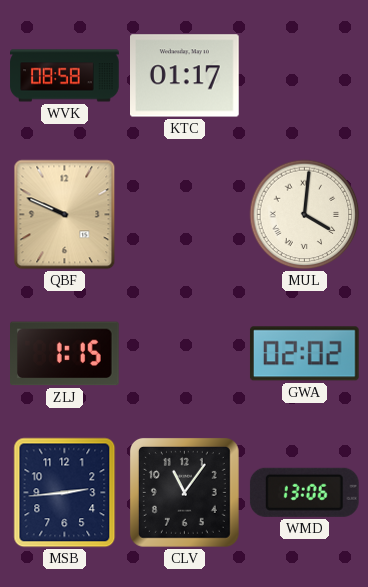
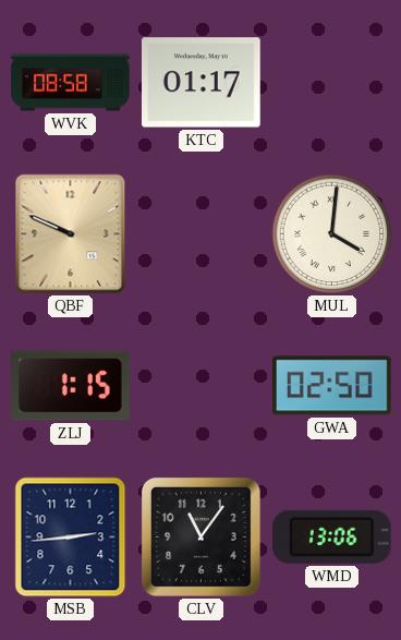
GWA: 02:02 -> 02:50 (331, 386)
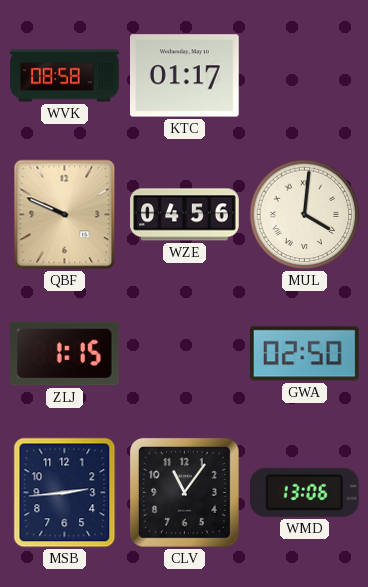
WZE: none -> 04:56 (185, 215)
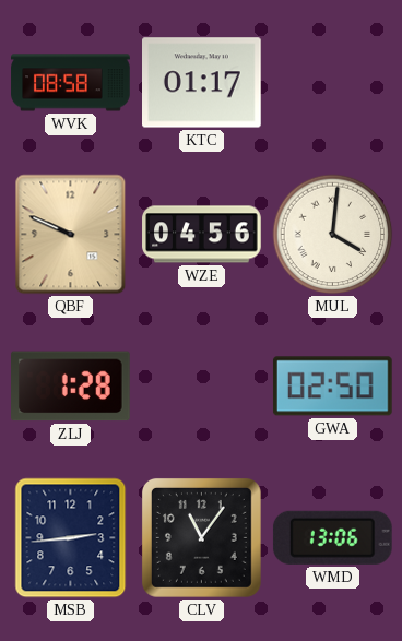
ZLJ: 1:15 -> 1:28 (71, 387)
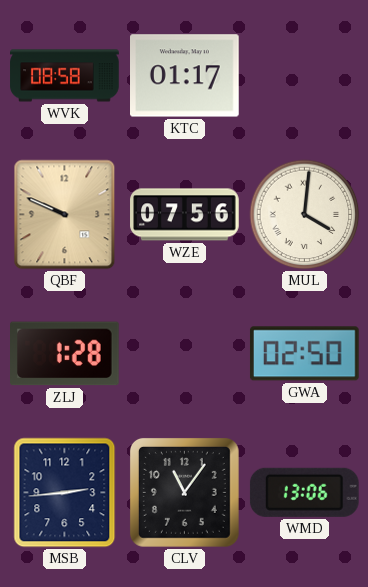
WZE: 04:56 -> 07:56 (185, 215)
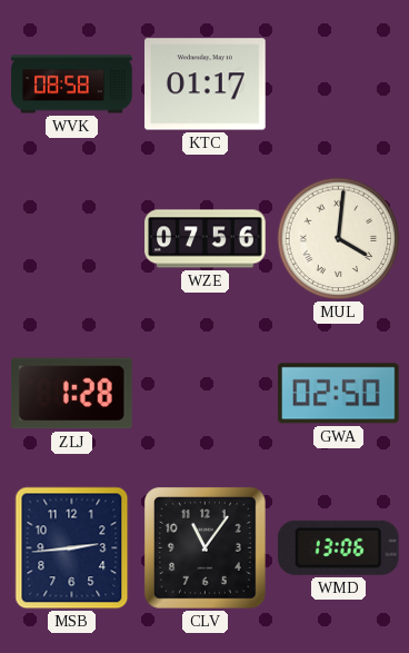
QBF: 9:49 -> none (65, 215)
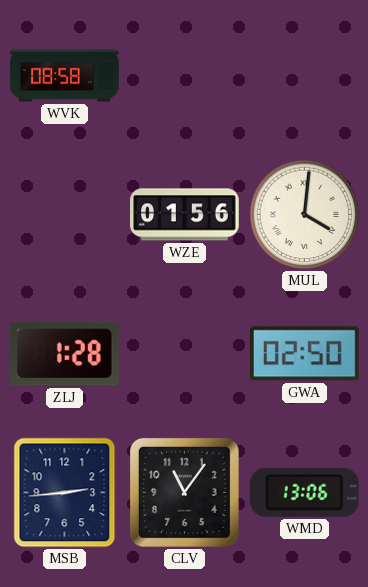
KTC: 01:17 -> none (206, 85)
WZE: 07:56 -> 01:56 (185, 215)
